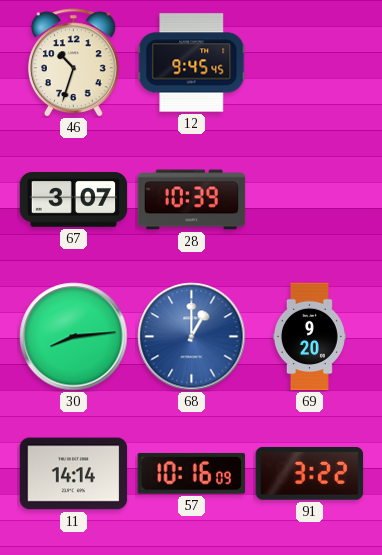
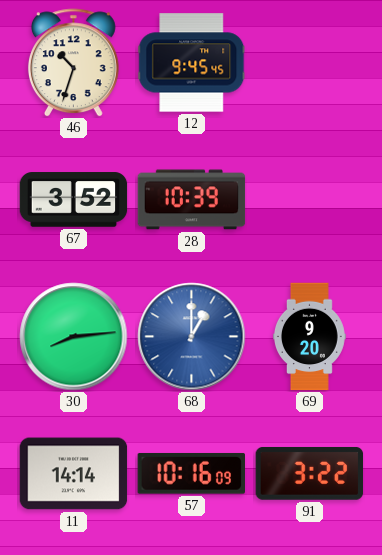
67: 3:07 -> 3:52 (74, 200)
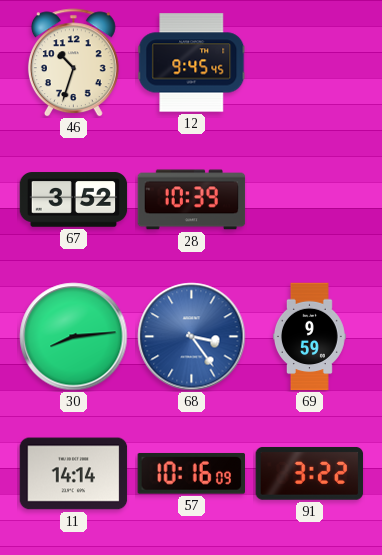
68: 1:00 -> 3:24 (192, 337)
69: 9:20 -> 9:59 (310, 337)
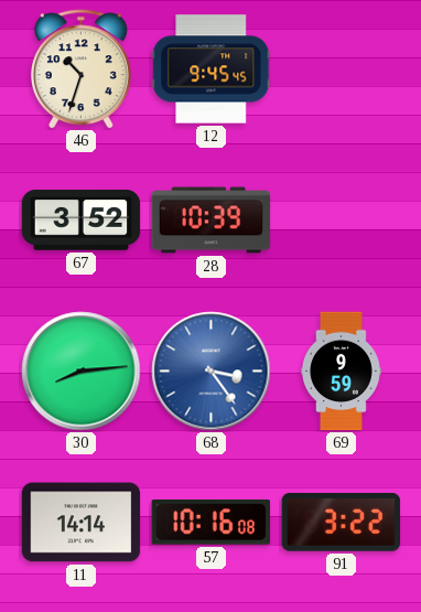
57: 10:16:09 -> 10:16:08 (210, 522)
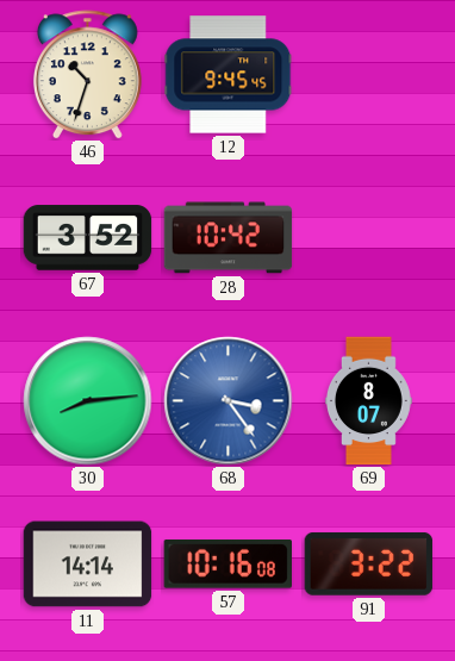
28: 10:39 -> 10:42 (229, 238)
69: 9:59 -> 8:07 (369, 401)
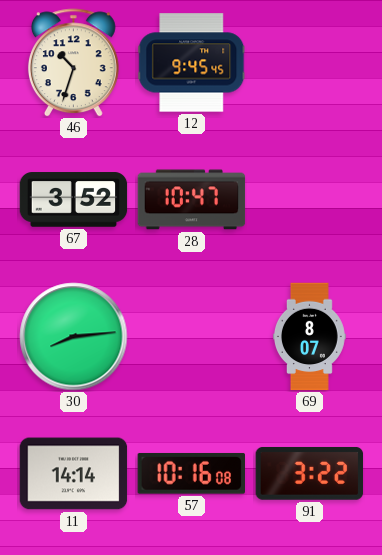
28: 10:42 -> 10:47 (192, 200)
68: 3:24 -> none (229, 401)
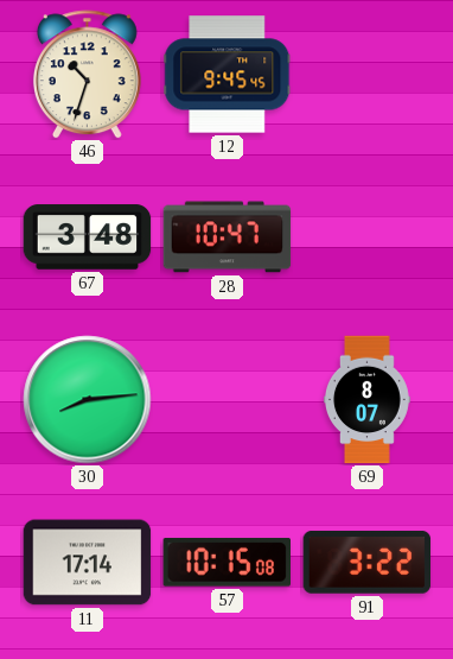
67: 3:52 -> 3:48 (88, 237)
11: 14:14 -> 17:14 (88, 563)
57: 10:16 -> 10:15 (226, 562)
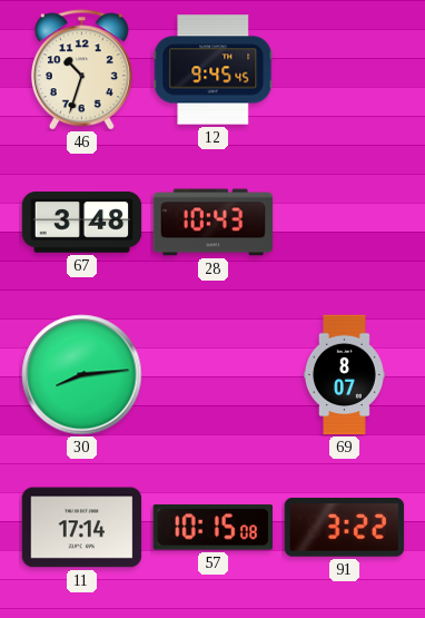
28: 10:47 -> 10:43 (214, 223)
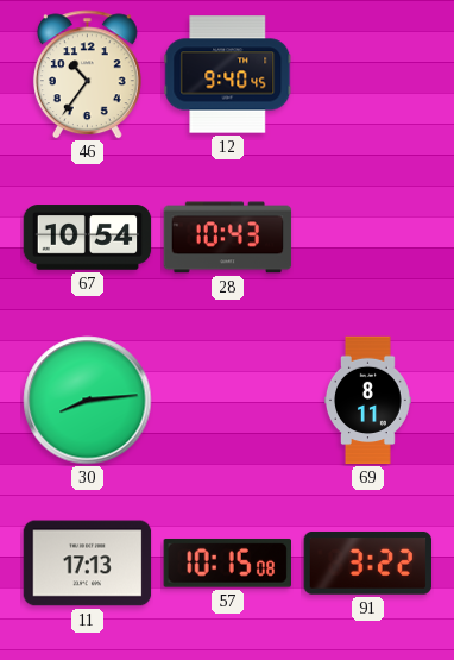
46: 10:33 -> 10:36 (87, 75)
12: 9:45 -> 9:40 (228, 75)
67: 3:48 -> 10:54 (88, 238)
69: 8:07 -> 8:11 (368, 401)
11: 17:14 -> 17:13 (88, 564)
